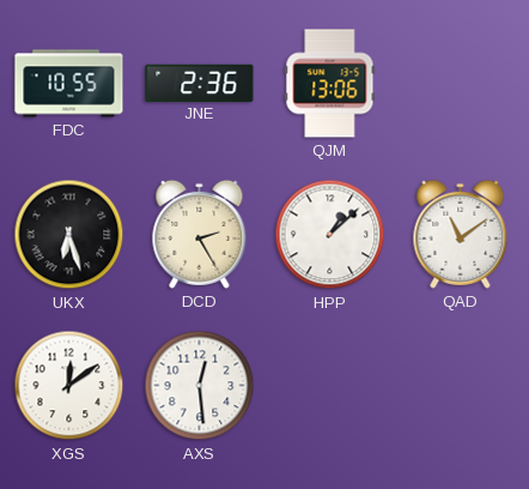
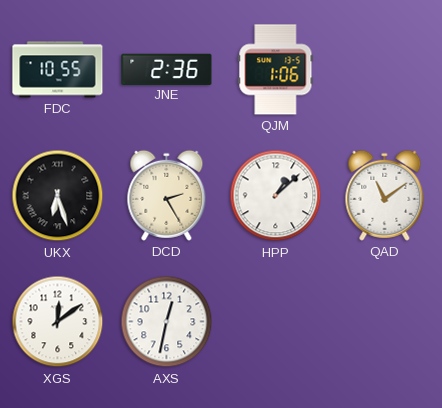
QJM: 13:06 -> 1:06 (276, 70)
AXS: 12:29 -> 12:32 (167, 322)
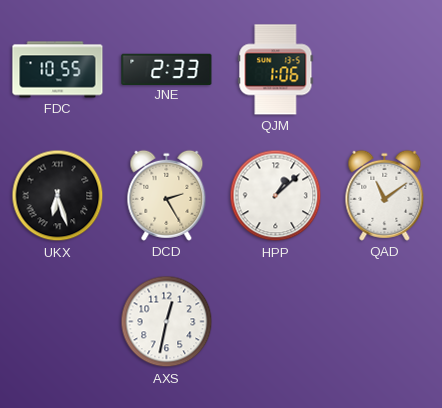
JNE: 2:36 -> 2:33 (167, 69)
XGS: 12:09 -> none (58, 322)
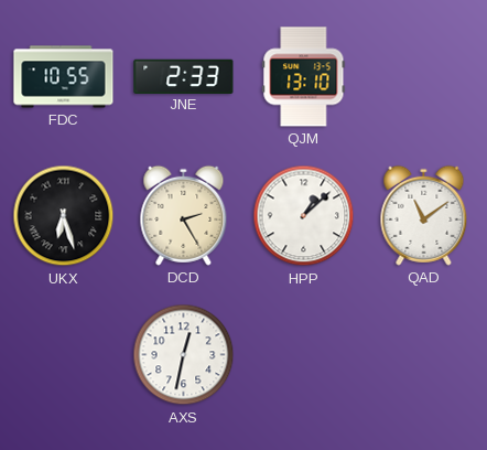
QJM: 1:06 -> 13:10 (304, 77)
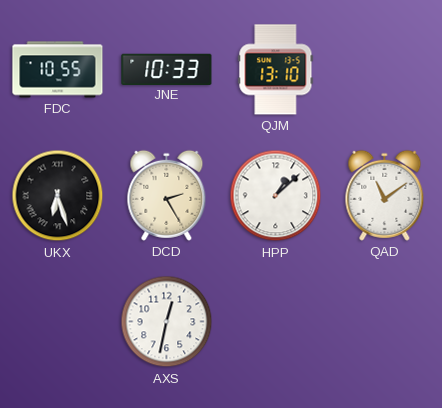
JNE: 2:33 -> 10:33 (167, 69)
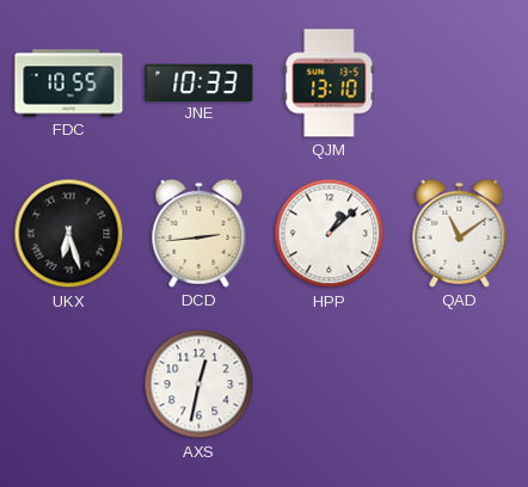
DCD: 2:25 -> 2:44 (199, 233)
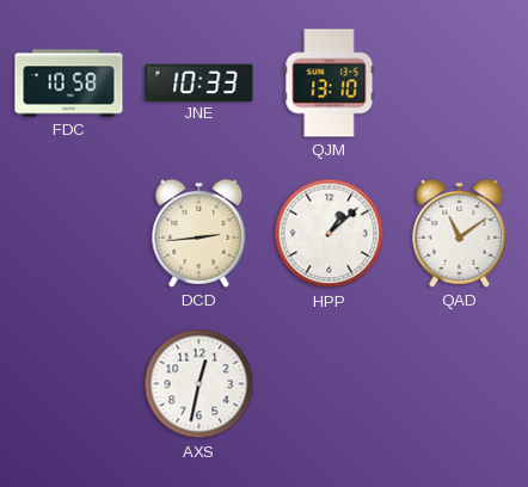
FDC: 10:55 -> 10:58 (69, 84)
UKX: 6:27 -> none (69, 234)
